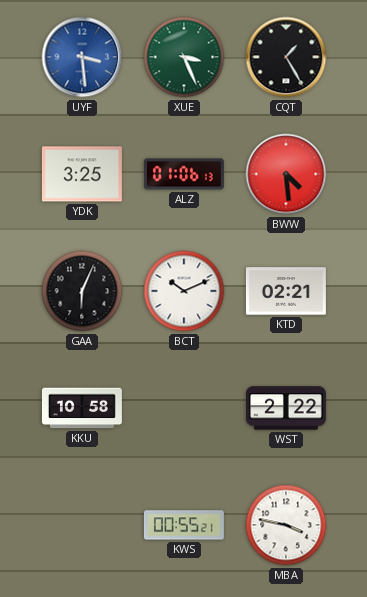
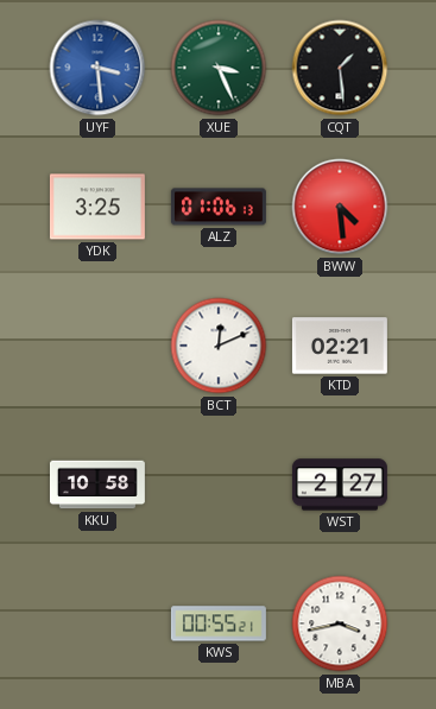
CQT: 1:25 -> 1:29 (340, 68)
GAA: 6:04 -> none (82, 291)
BCT: 10:11 -> 12:11 (219, 346)
WST: 2:22 -> 2:27 (340, 485)
MBA: 3:47 -> 3:43 (340, 623)
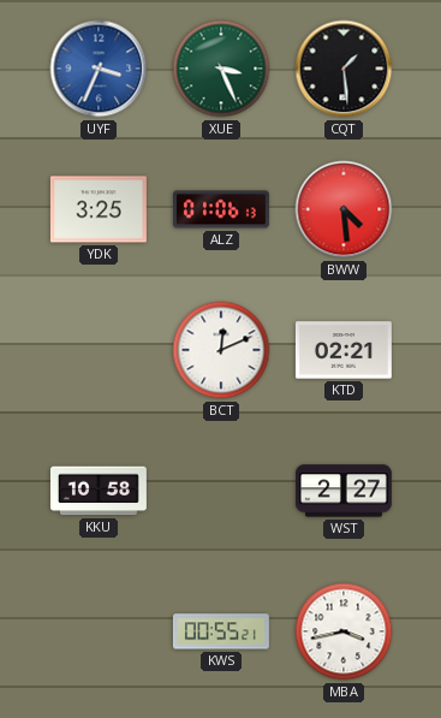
UYF: 3:29 -> 3:34 (99, 69)
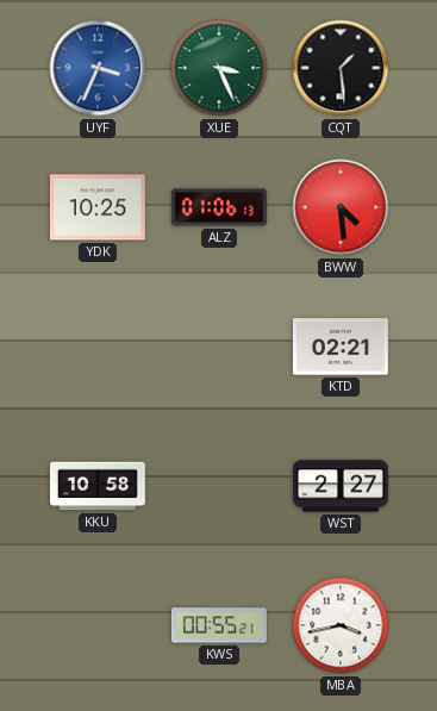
YDK: 3:25 -> 10:25 (98, 207)
BCT: 12:11 -> none (221, 350)
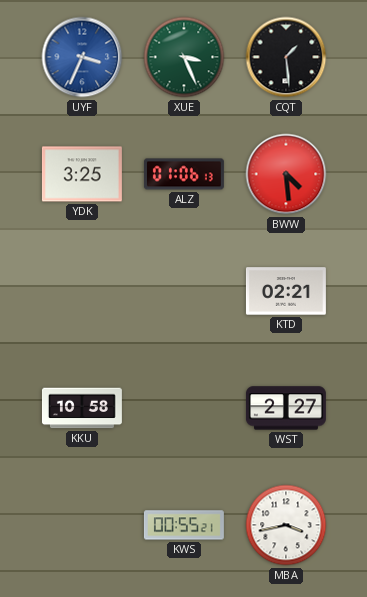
YDK: 10:25 -> 3:25 (82, 174)
